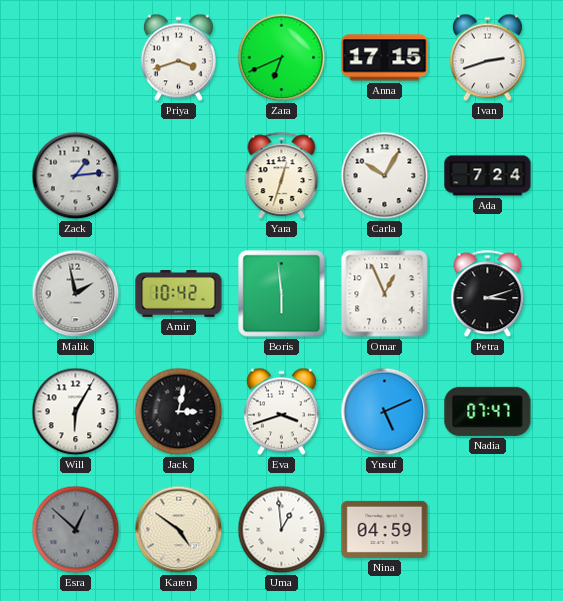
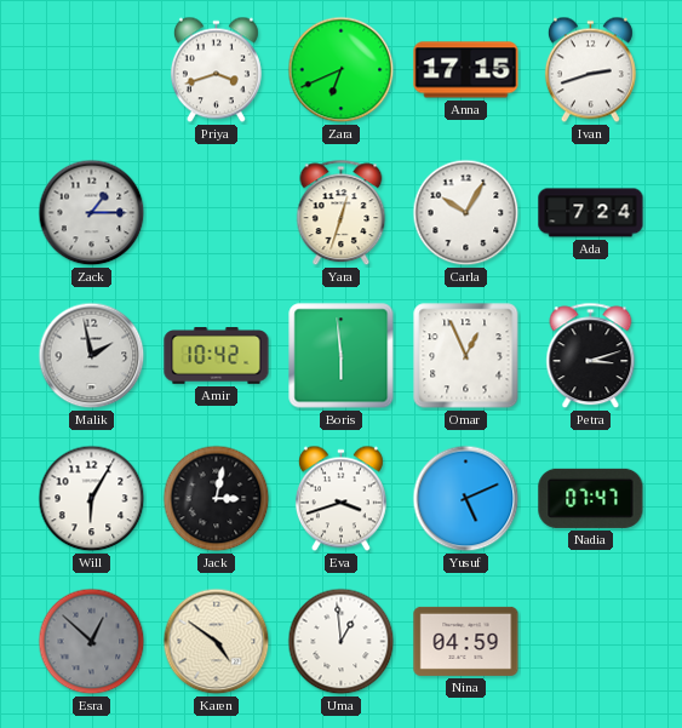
Zack: 1:14 -> 1:15 (92, 213)
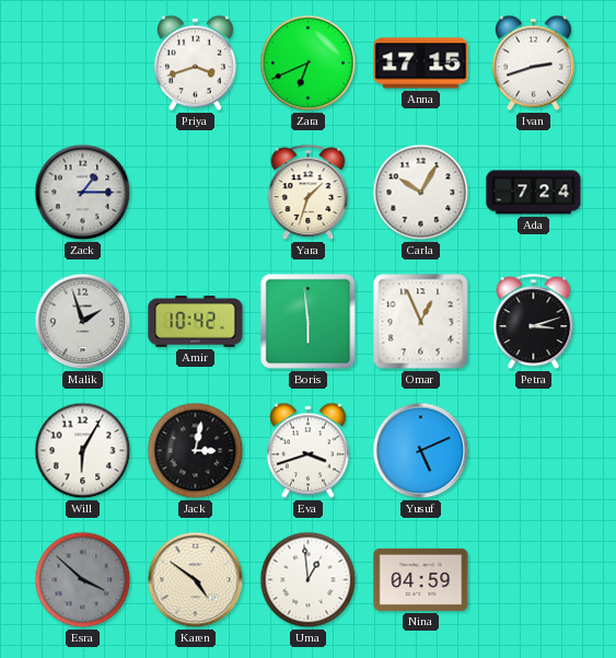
Yara: 12:33 -> 1:33 (309, 193)
Malik: 1:58 -> 1:57 (83, 322)
Nadia: 07:47 -> none (591, 498)
Esra: 12:52 -> 3:52 (83, 580)
